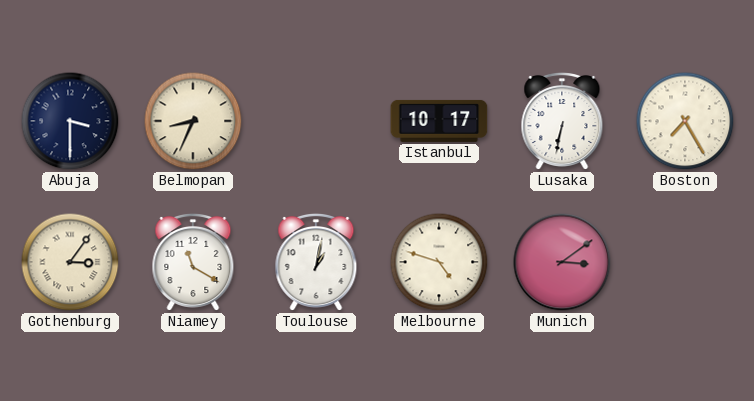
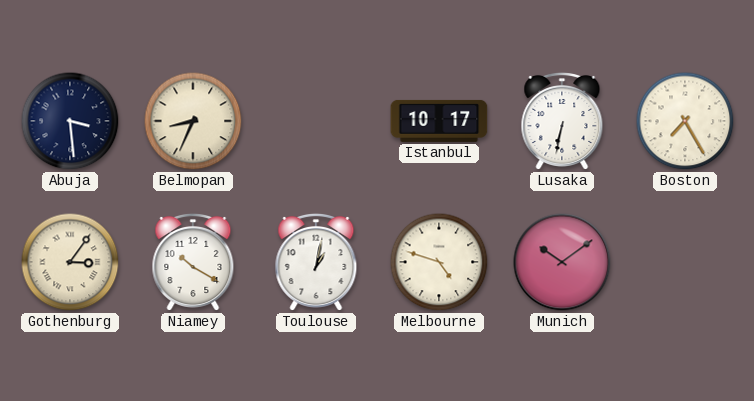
Abuja: 3:30 -> 3:29 (70, 121)
Niamey: 11:20 -> 10:20 (193, 262)
Munich: 3:09 -> 10:09 (562, 262)
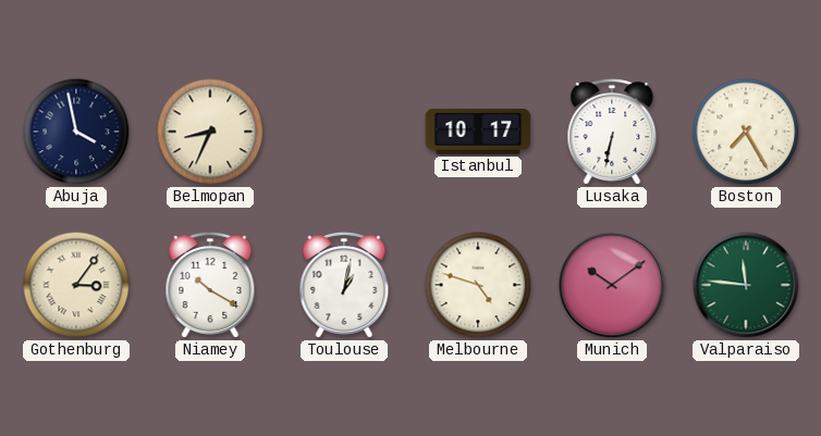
Abuja: 3:29 -> 3:58 (76, 132)
Valparaiso: none -> 11:46 (746, 285)
